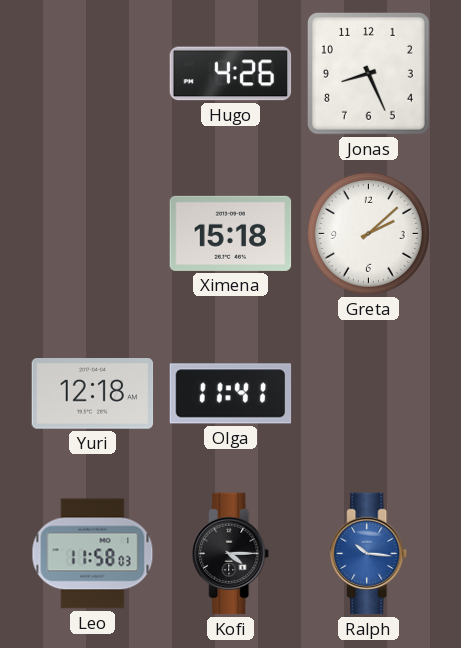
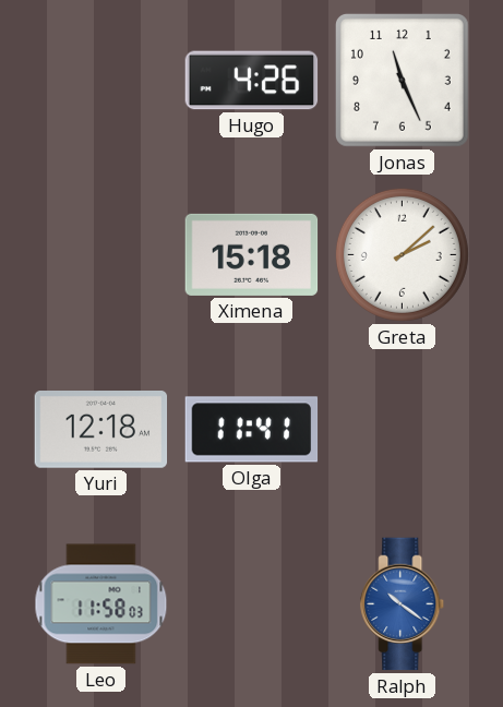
Jonas: 8:26 -> 11:26 (402, 80)
Kofi: 4:15 -> none (231, 554)
Ralph: 10:16 -> 10:21 (403, 604)
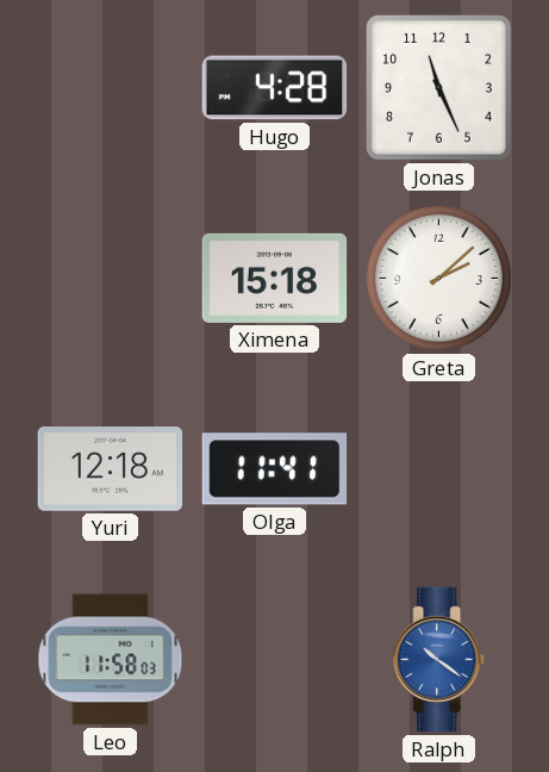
Hugo: 4:26 -> 4:28 (275, 88)
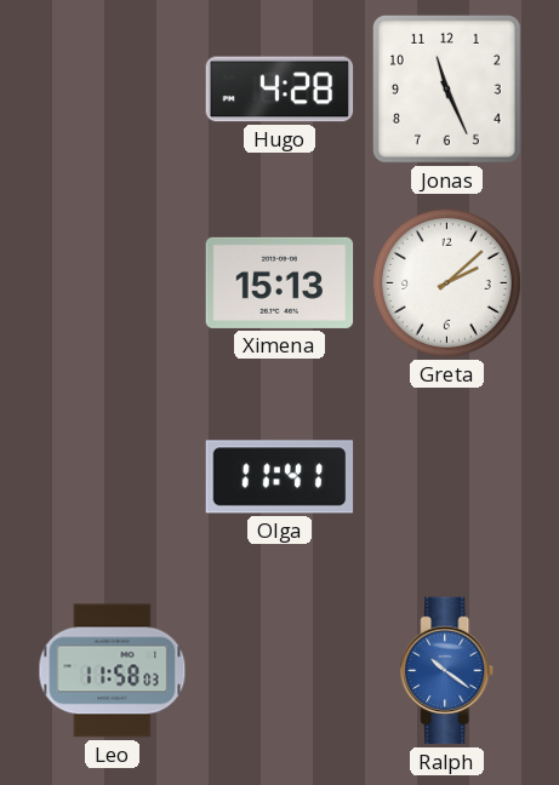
Ximena: 15:18 -> 15:13 (280, 282)
Yuri: 12:18 -> none (111, 469)
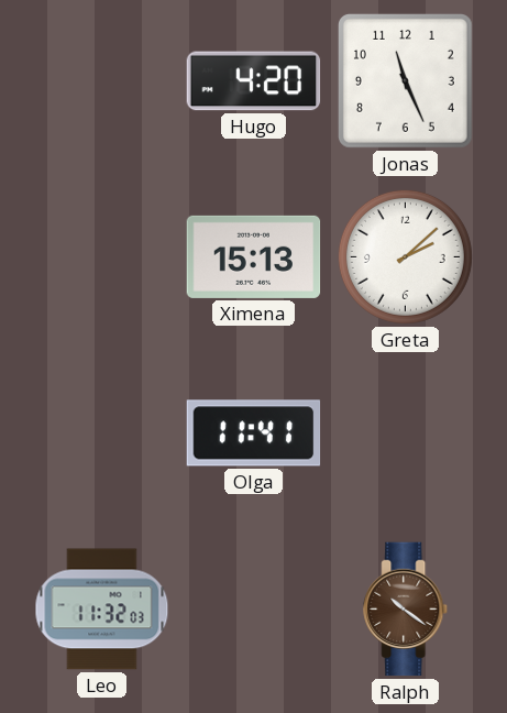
Hugo: 4:28 -> 4:20 (254, 81)
Leo: 11:58 -> 11:32 (102, 610)
Ralph dial: blue -> brown (406, 610)
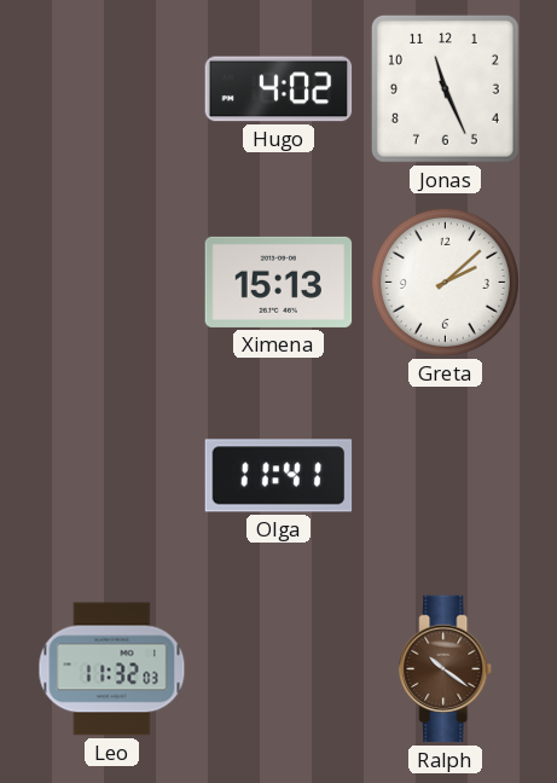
Hugo: 4:20 -> 4:02 (279, 89)
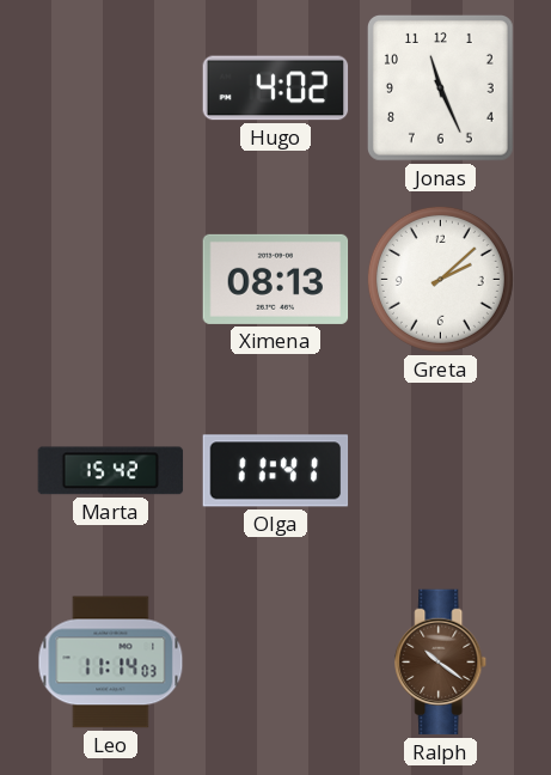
Ximena: 15:13 -> 08:13 (276, 279)
Marta: none -> 15:42 (111, 471)
Leo: 11:32 -> 11:14 (111, 663)
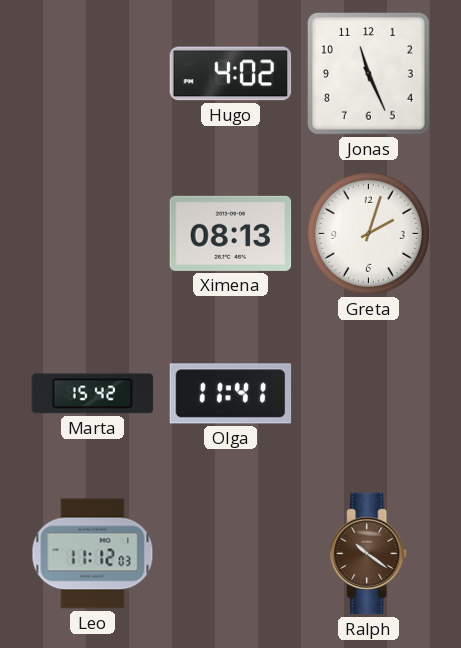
Greta: 2:08 -> 2:03 (368, 233)
Leo: 11:14 -> 11:12 (93, 554)
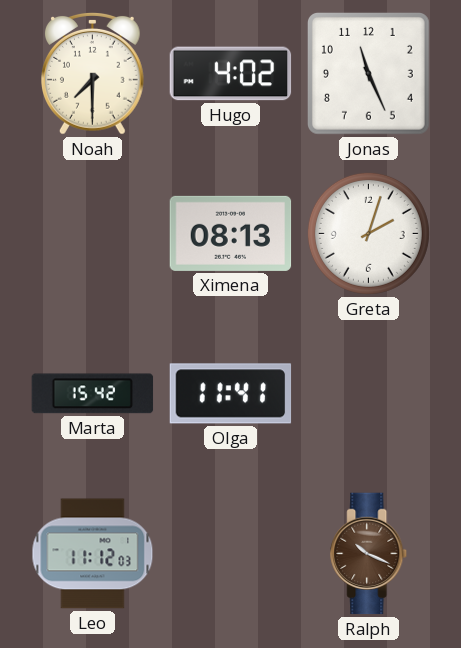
Noah: none -> 7:30 (93, 74)
Ralph: 10:21 -> 10:19 (369, 554)
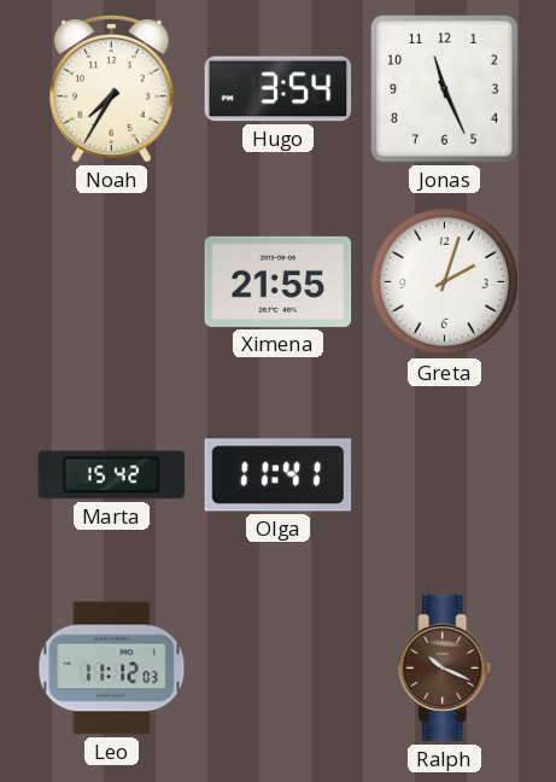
Noah: 7:30 -> 7:35 (112, 89)
Hugo: 4:02 -> 3:54 (279, 89)
Ximena: 08:13 -> 21:55 (279, 281)
